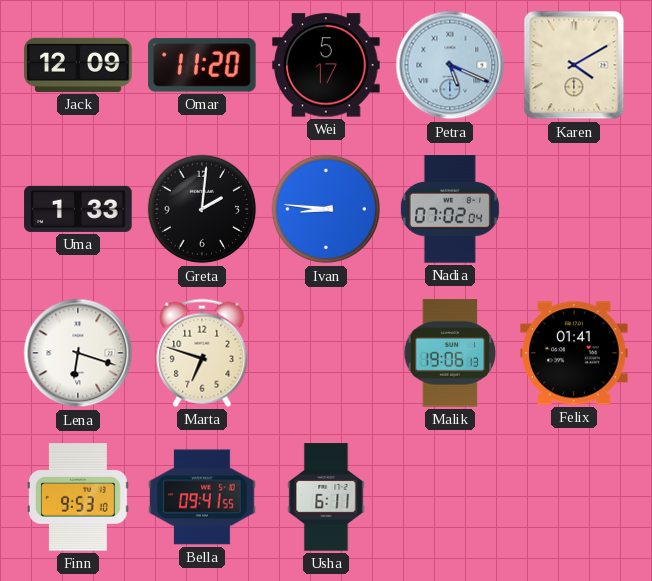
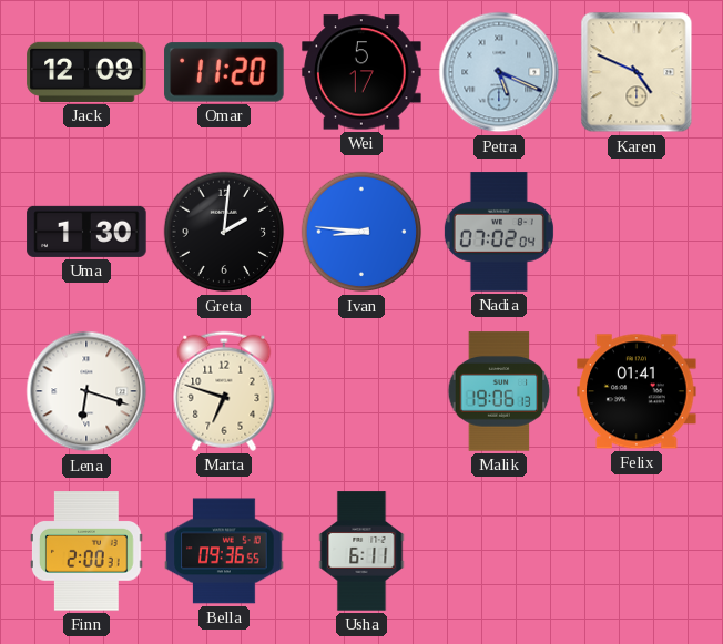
Karen: 4:10 -> 4:49 (637, 72)
Uma: 1:33 -> 1:30 (86, 232)
Finn: 9:53 -> 2:00 (88, 551)
Bella: 09:41 -> 09:36 (224, 551)
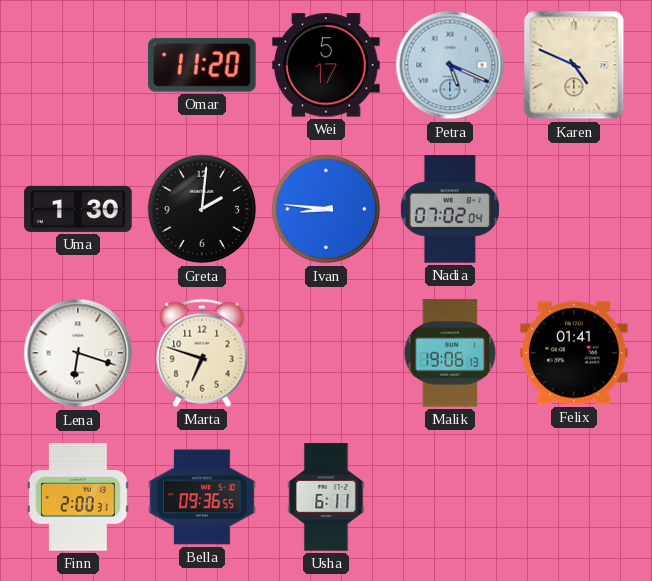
Jack: 12:09 -> none (86, 72)
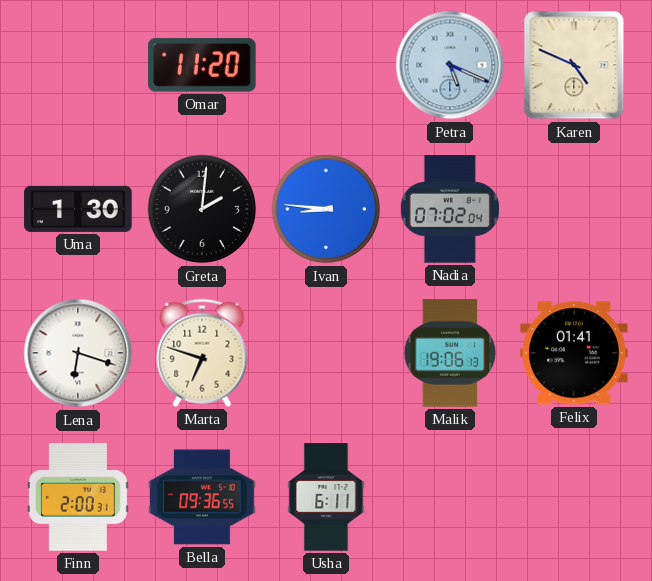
Wei: 5:17 -> none (326, 65)
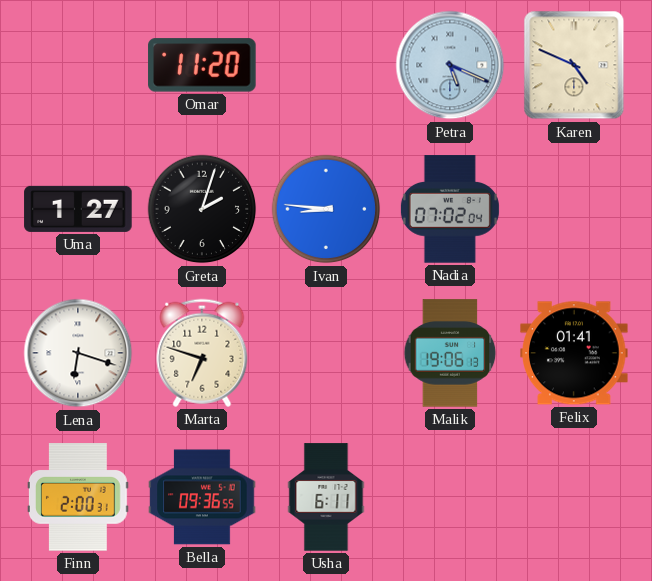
Uma: 1:30 -> 1:27 (78, 209)
Greta: 2:01 -> 2:03 (202, 209)
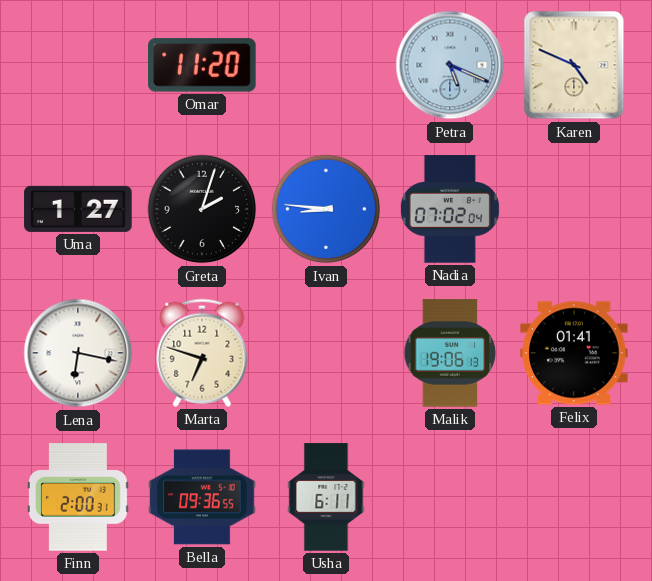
Lena: 6:18 -> 6:17 (78, 353)
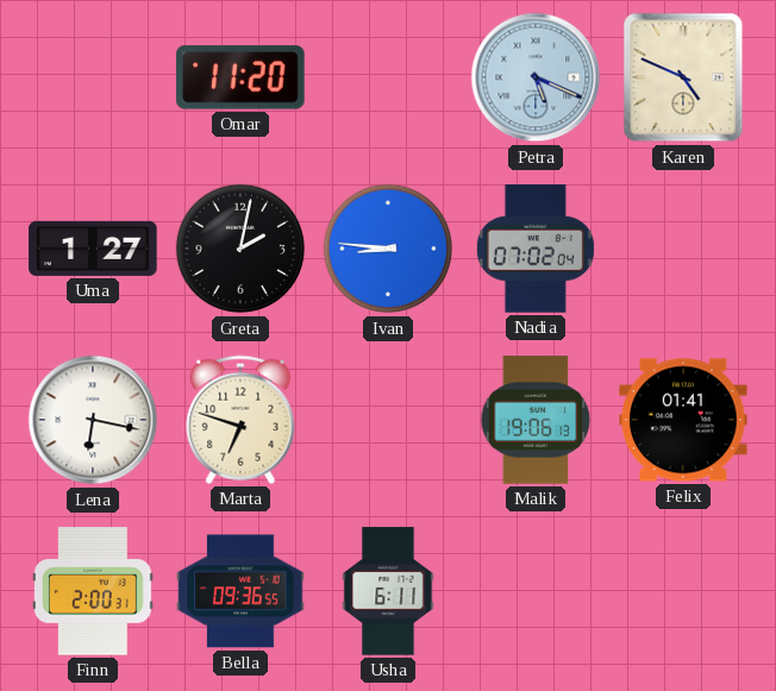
Greta: 2:03 -> 2:02 (240, 249)
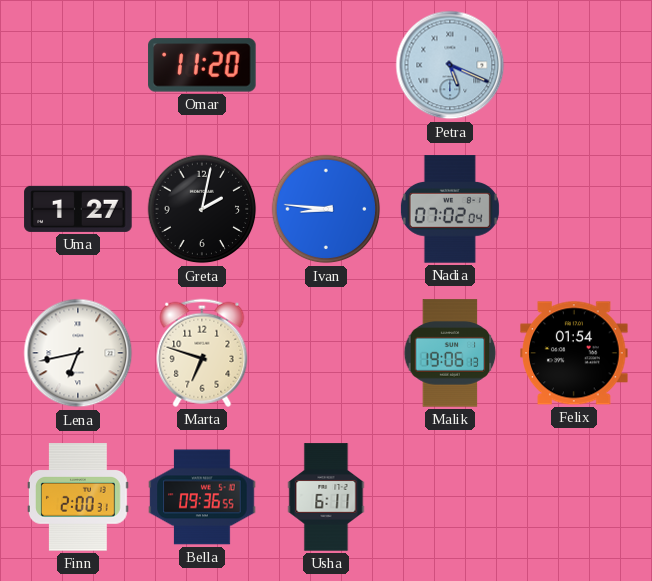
Karen: 4:49 -> none (683, 77)
Lena: 6:17 -> 6:43 (78, 353)
Felix: 01:41 -> 01:54 (574, 353)
